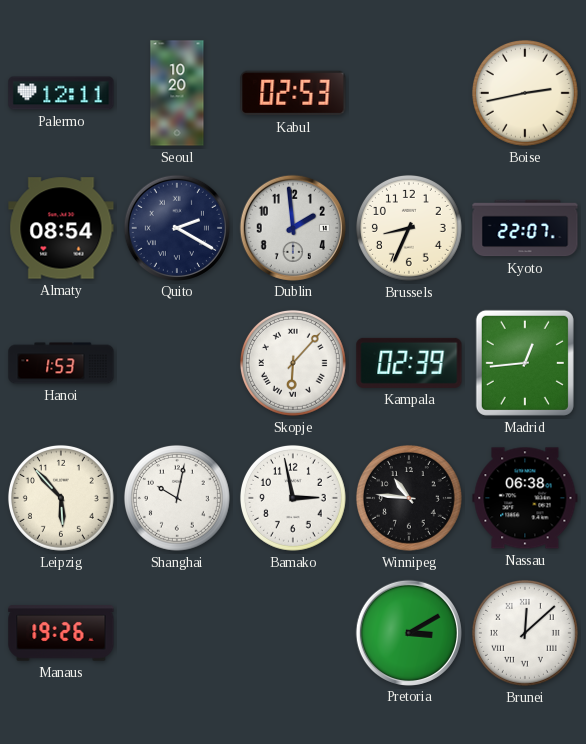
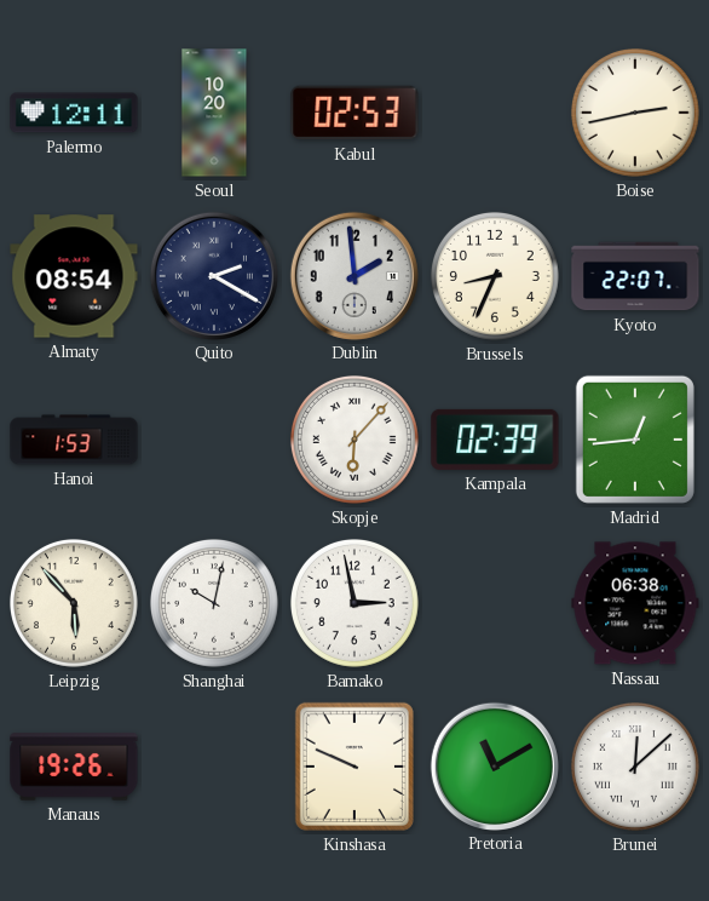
Winnipeg: 10:46 -> none (409, 498)
Kinshasa: none -> 9:49 (354, 767)
Pretoria: 3:10 -> 11:10 (494, 765)
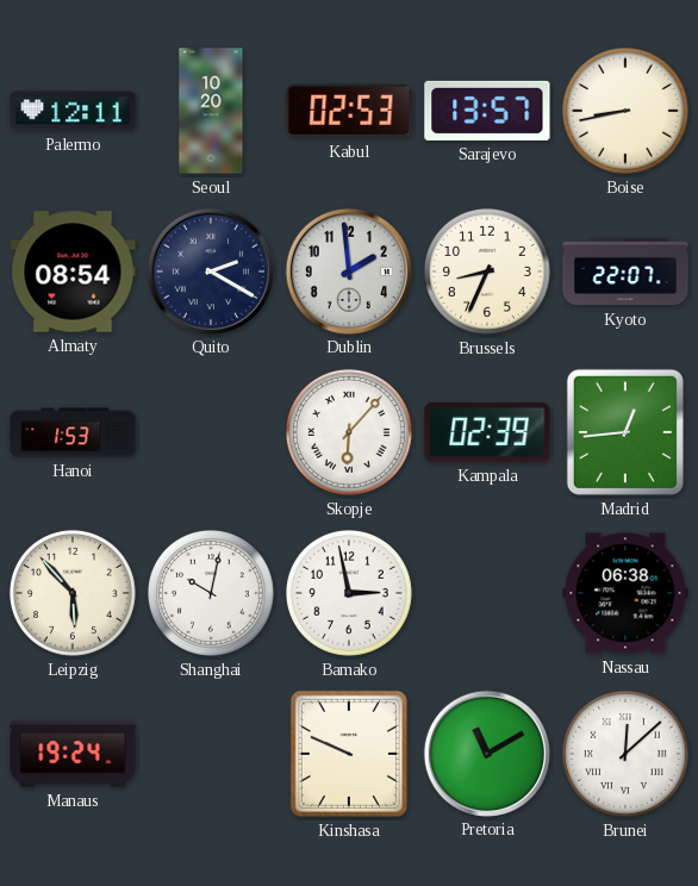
Sarajevo: none -> 13:57 (487, 111)
Boise: 2:43 -> 8:43 (625, 111)
Manaus: 19:26 -> 19:24 (73, 754)
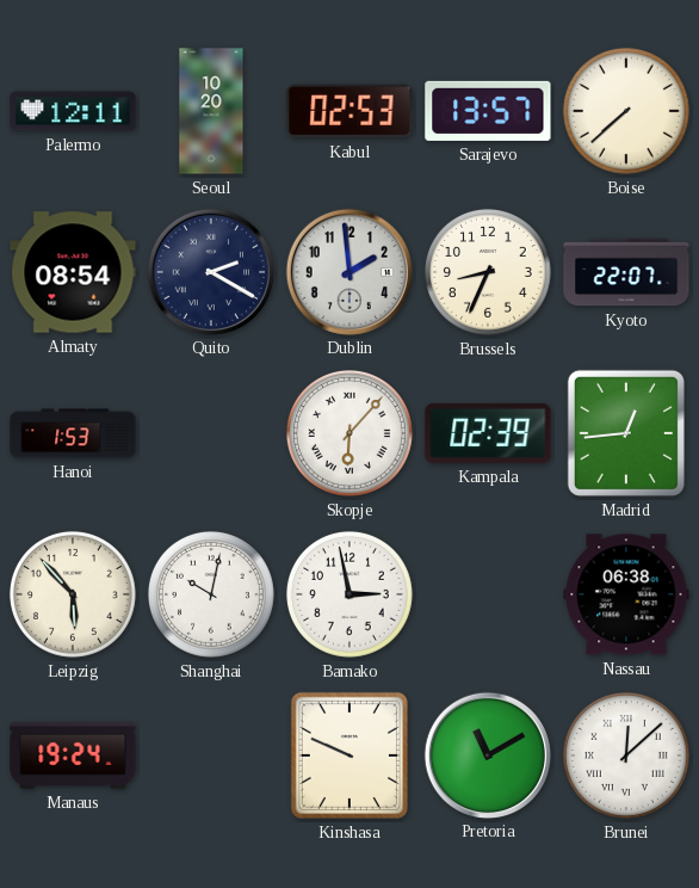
Boise: 8:43 -> 7:38 (626, 111)
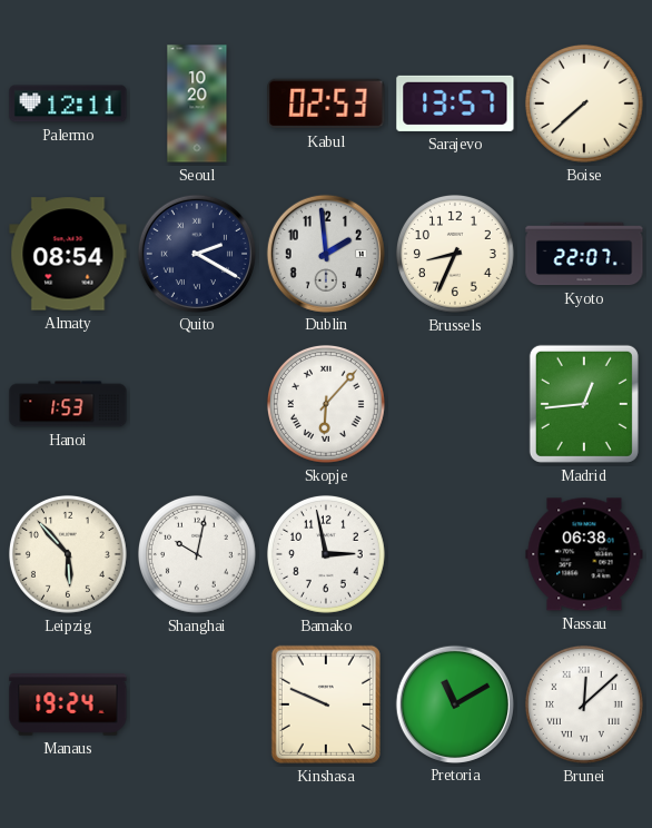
Kampala: 02:39 -> none (488, 433)
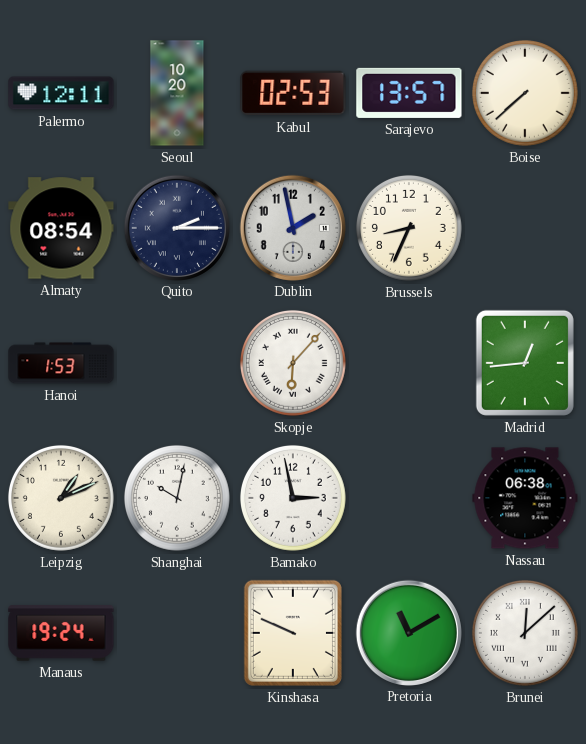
Quito: 2:20 -> 2:15 (176, 227)
Dublin: 1:59 -> 1:58 (292, 227)
Kyoto: 22:07 -> none (584, 254)
Leipzig: 5:53 -> 1:11 (61, 498)
